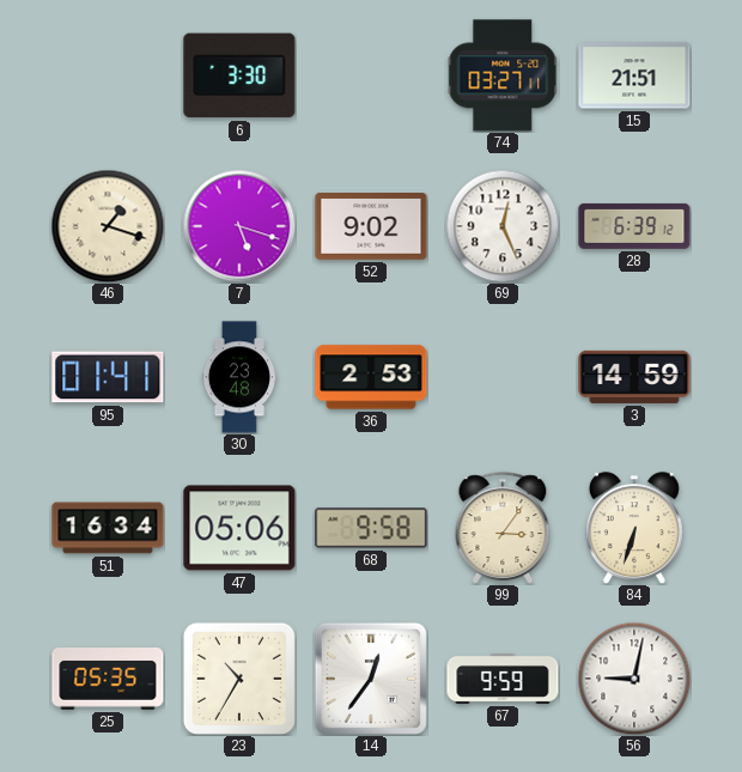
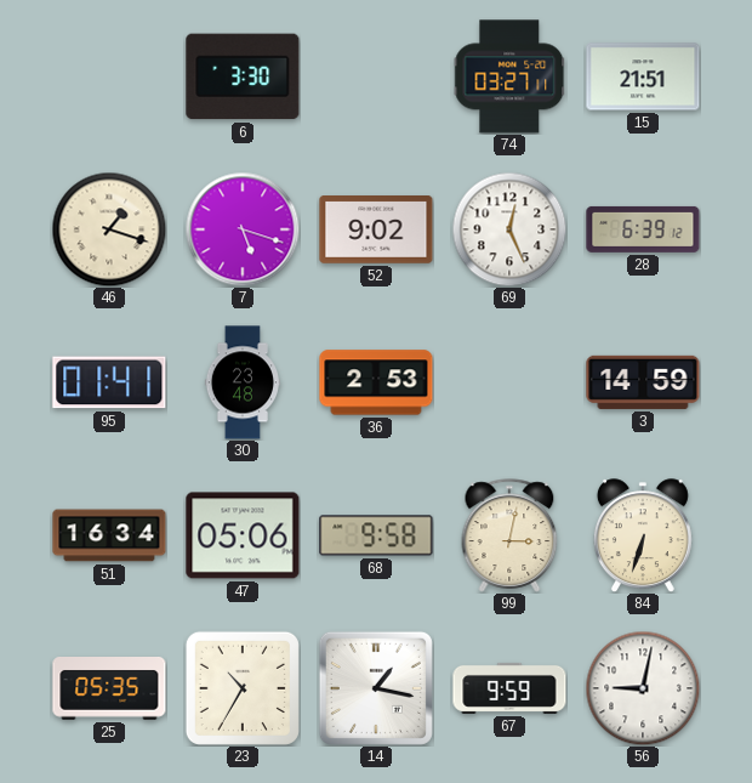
99: 3:06 -> 3:02 (509, 535)
14: 12:36 -> 1:17 (376, 688)
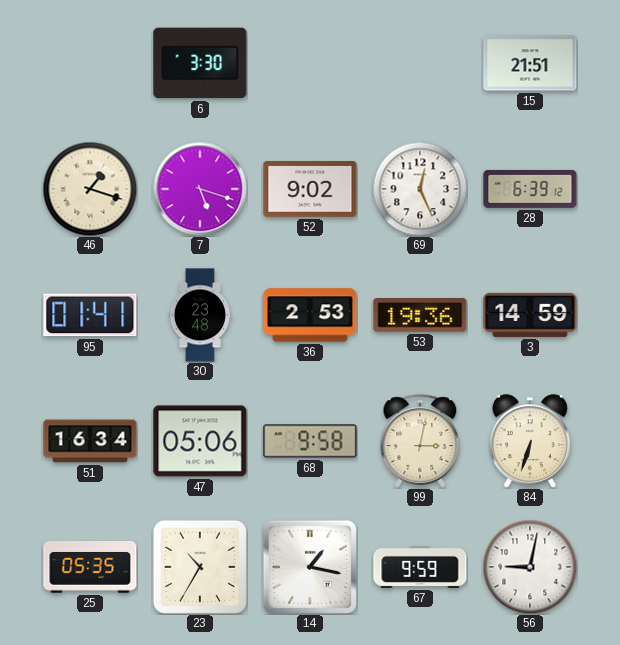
74: 03:27 -> none (509, 76)
53: none -> 19:36 (420, 316)
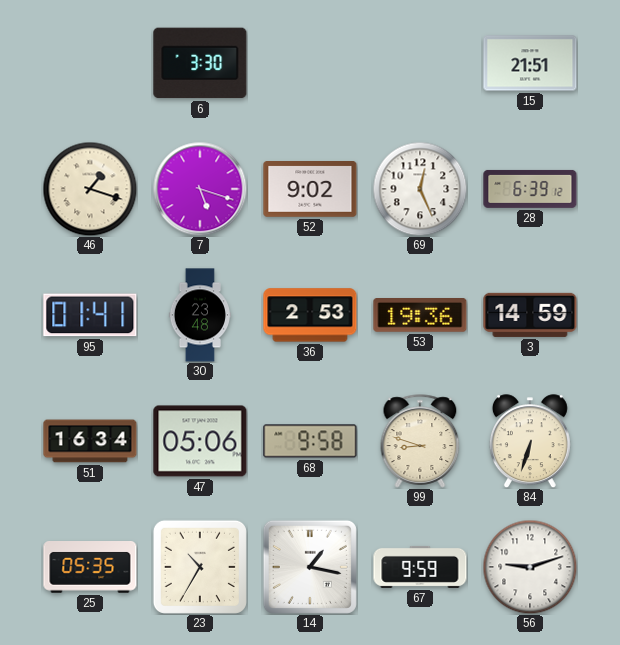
99: 3:02 -> 8:48 (420, 441)
56: 9:02 -> 9:12 (530, 567)
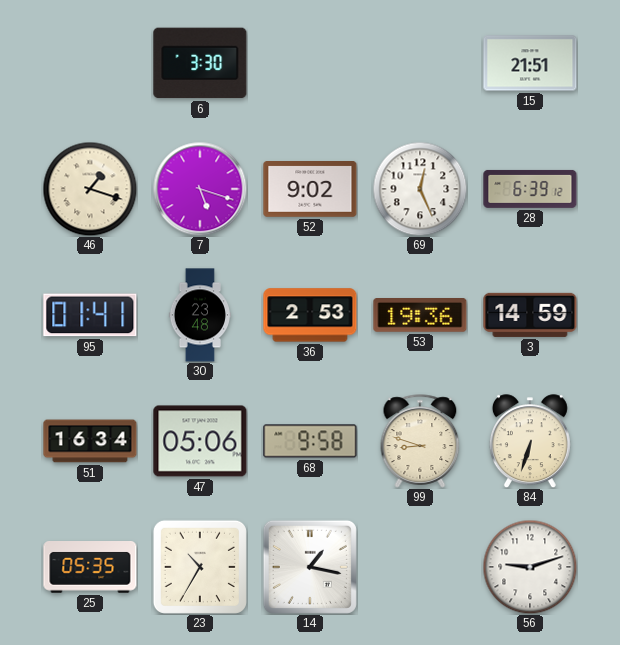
67: 9:59 -> none (420, 567)
